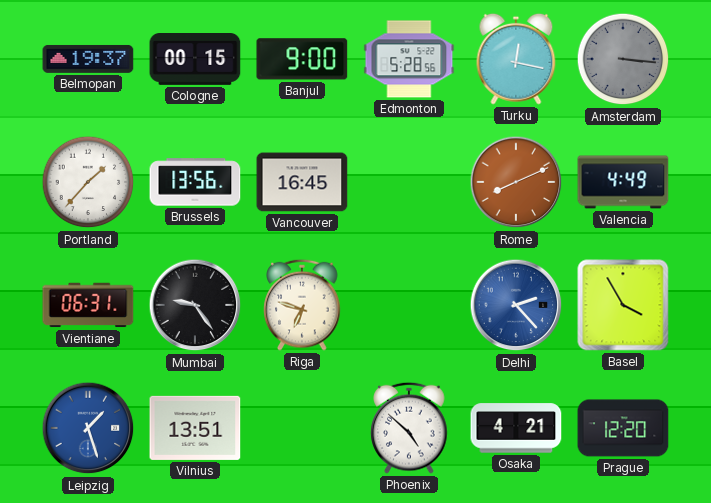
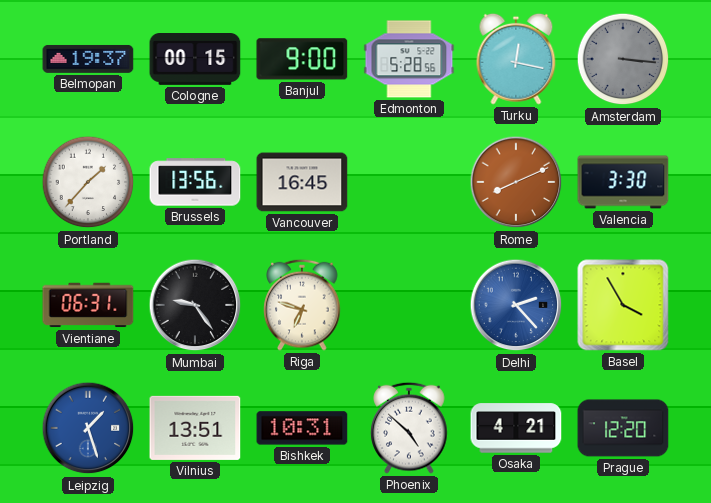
Valencia: 4:49 -> 3:30 (623, 182)
Bishkek: none -> 10:31 (302, 428)
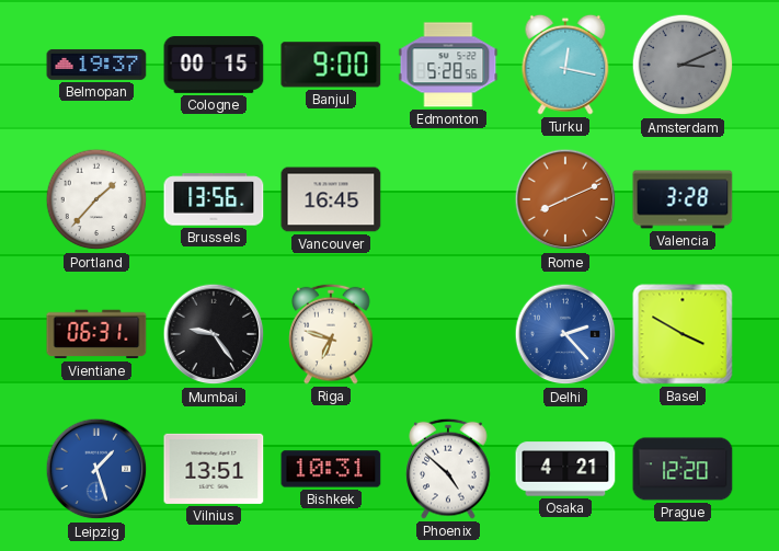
Amsterdam: 3:16 -> 3:11 (683, 65)
Valencia: 3:30 -> 3:28 (683, 199)
Basel: 3:55 -> 3:50 (683, 334)
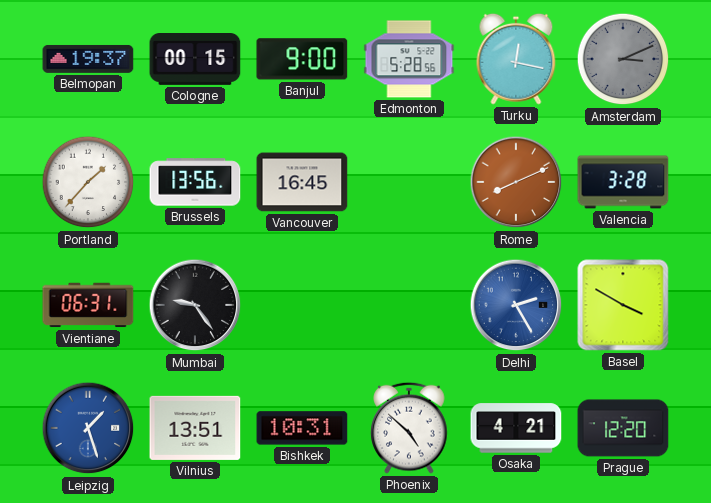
Riga: 6:48 -> none (331, 334)
Delhi: 2:23 -> 2:25 (516, 305)
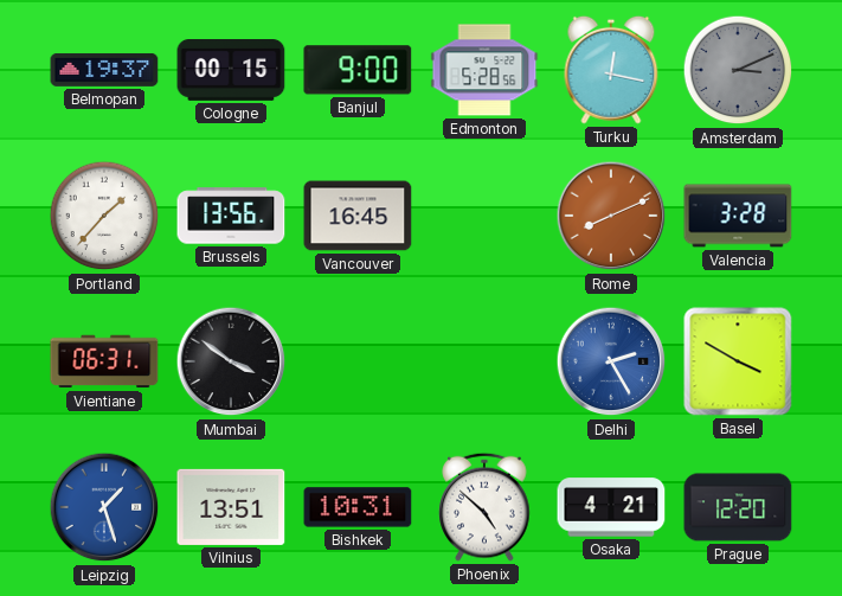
Mumbai: 9:24 -> 3:51 (231, 361)
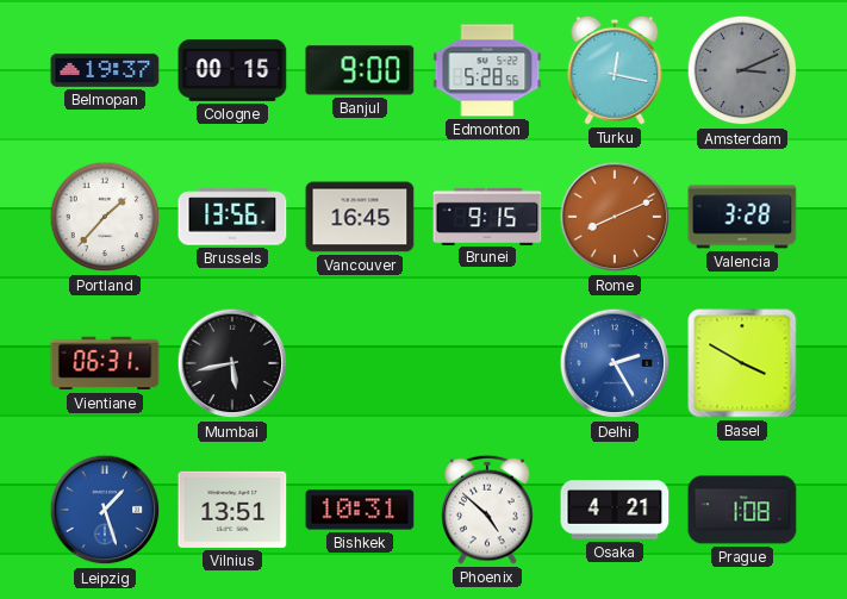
Brunei: none -> 9:15 (487, 216)
Mumbai: 3:51 -> 5:43 (232, 363)
Prague: 12:20 -> 1:08 (742, 510)
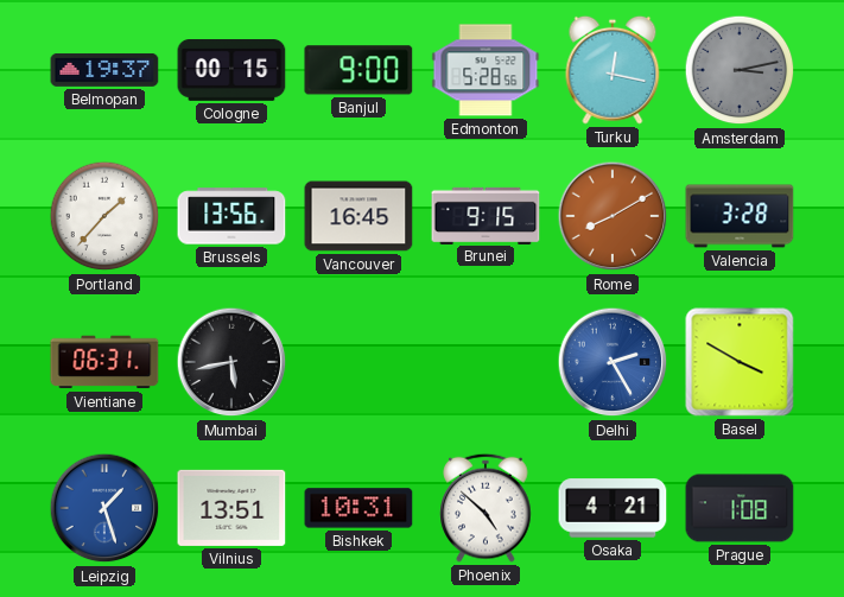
Amsterdam: 3:11 -> 3:13 (740, 70)
Rome: 8:11 -> 8:10 (613, 216)
